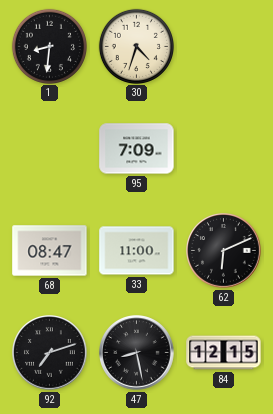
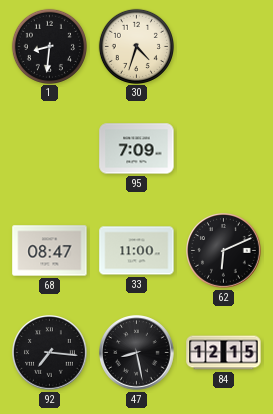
92: 7:12 -> 7:16 (50, 353)
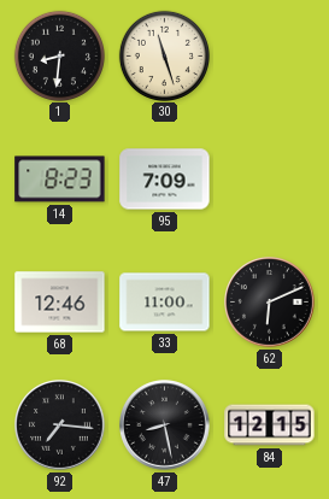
30: 4:33 -> 11:27 (164, 55)
14: none -> 8:23 (60, 180)
68: 08:47 -> 12:46 (60, 303)
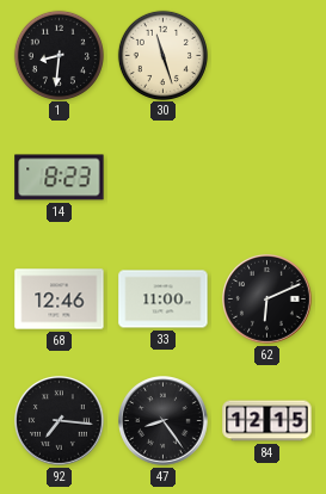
95: 7:09 -> none (165, 180)
47: 8:28 -> 8:24 (164, 421)
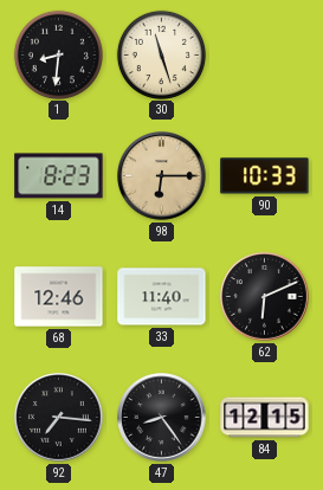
98: none -> 6:15 (162, 176)
90: none -> 10:33 (265, 176)
33: 11:00 -> 11:40 (162, 297)
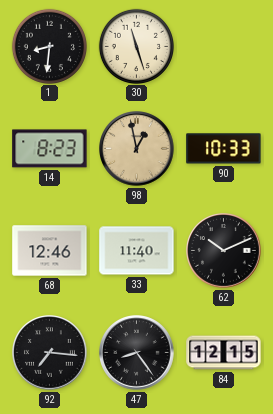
98: 6:15 -> 12:58 (137, 149)
62: 6:11 -> 10:11 (224, 251)
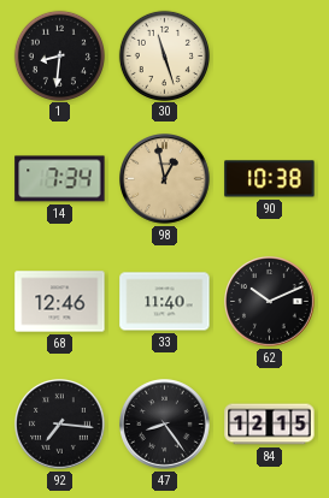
14: 8:23 -> 7:34 (60, 179)
90: 10:33 -> 10:38 (270, 179)
